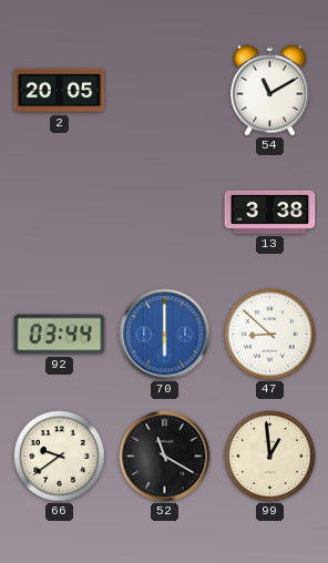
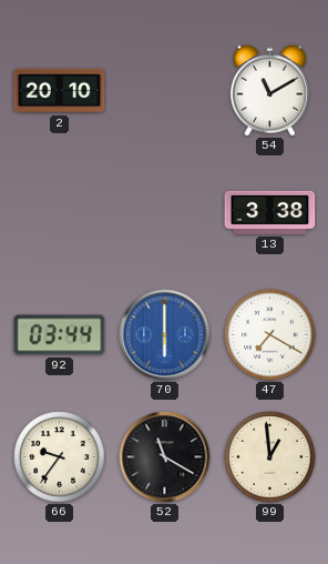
2: 20:05 -> 20:10 (60, 91)
47: 8:52 -> 7:20 (270, 335)
66: 9:39 -> 9:36 (60, 457)
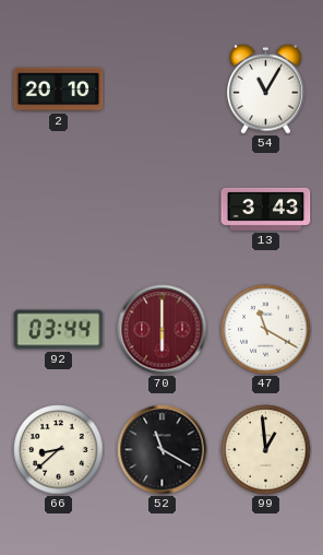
54: 11:10 -> 11:05 (266, 88)
13: 3:38 -> 3:43 (266, 209)
70 dial: blue -> burgundy (163, 330)
47: 7:20 -> 11:20 (266, 330)
66: 9:36 -> 8:38 (59, 450)
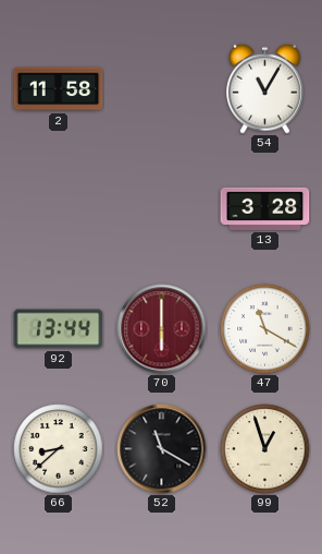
2: 20:10 -> 11:58 (59, 89)
13: 3:43 -> 3:28 (265, 208)
92: 03:44 -> 13:44 (59, 329)
99: 12:59 -> 12:57 (265, 449)
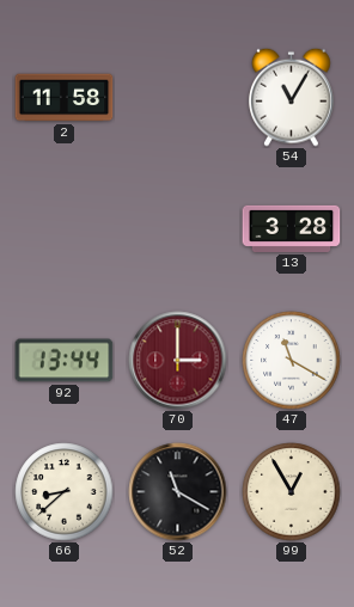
70: 6:00 -> 3:00 (178, 361)
99: 12:57 -> 12:55 (292, 492)
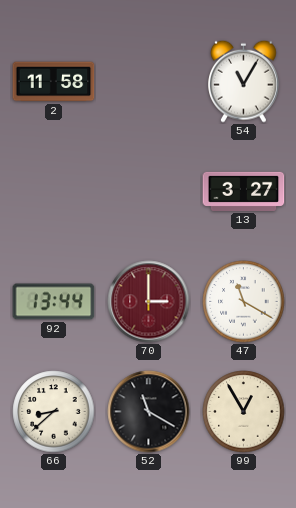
13: 3:28 -> 3:27 (244, 191)
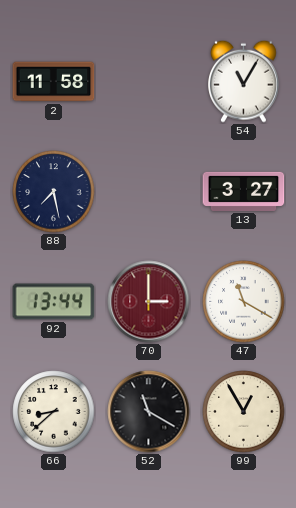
88: none -> 7:28 (54, 192)
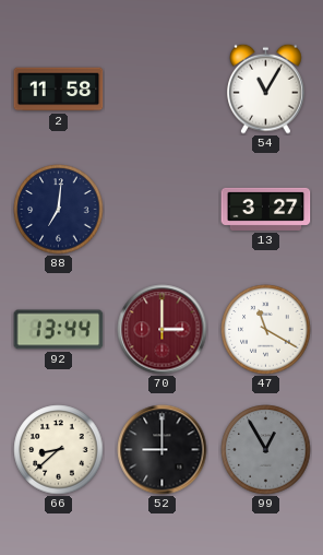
88: 7:28 -> 7:01 (59, 210)
52: 11:20 -> 9:00 (163, 450)
99 dial: cream -> grey (266, 450)
